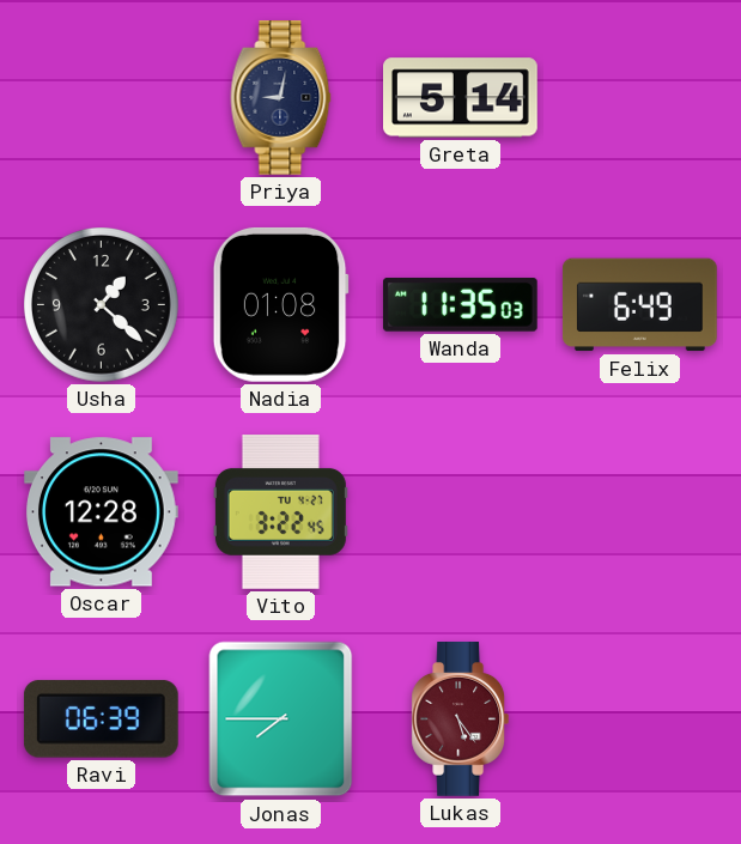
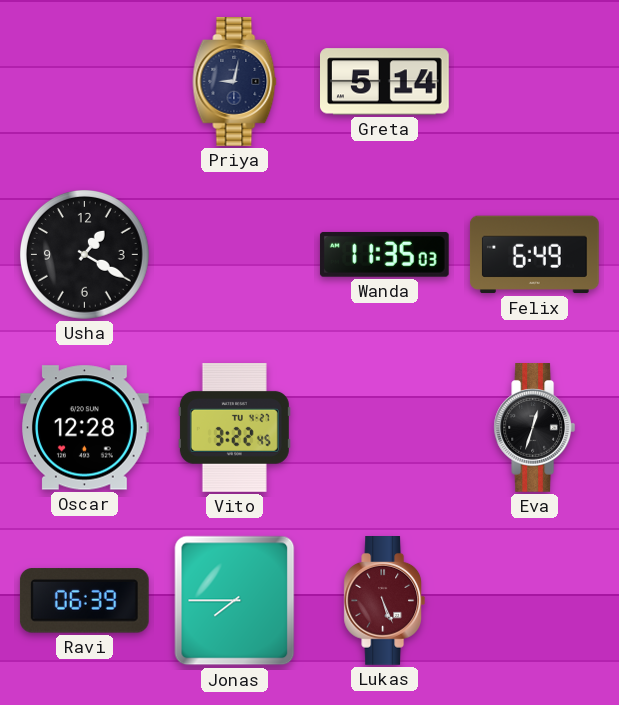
Usha: 1:22 -> 1:20 (85, 255)
Nadia: 01:08 -> none (280, 304)
Eva: none -> 12:33 (535, 428)
Lukas: 5:24 -> 5:26 (385, 601)
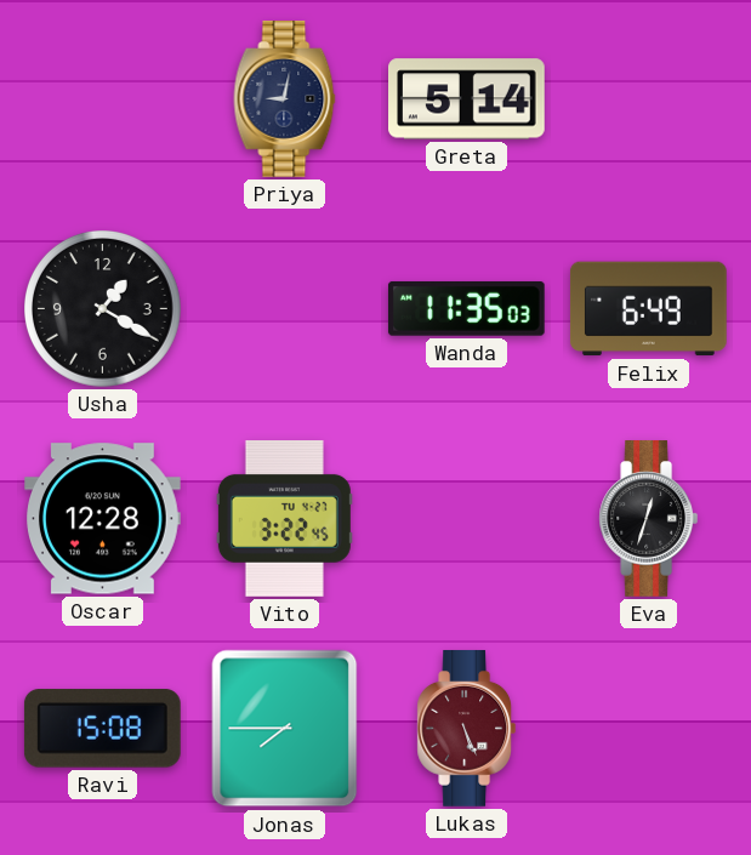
Ravi: 06:39 -> 15:08 (102, 729)
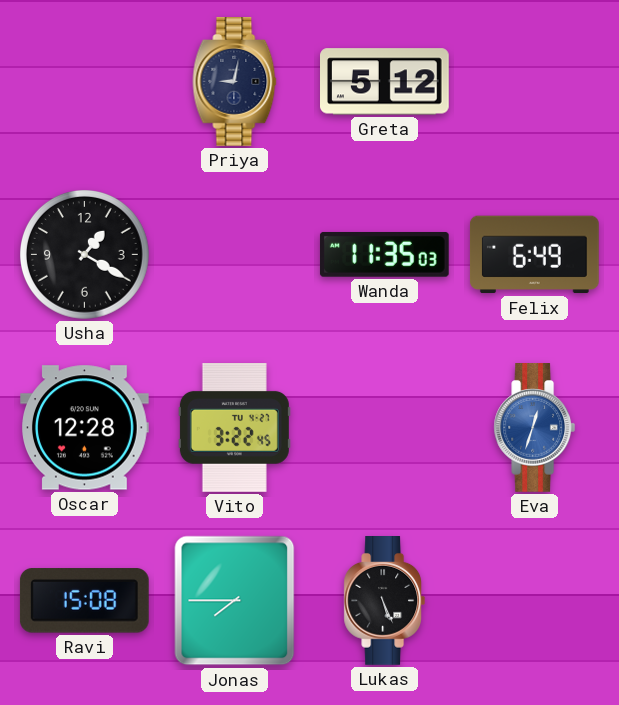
Greta: 5:14 -> 5:12 (385, 82)
Eva dial: black -> blue (535, 428)
Lukas dial: burgundy -> black (385, 601)
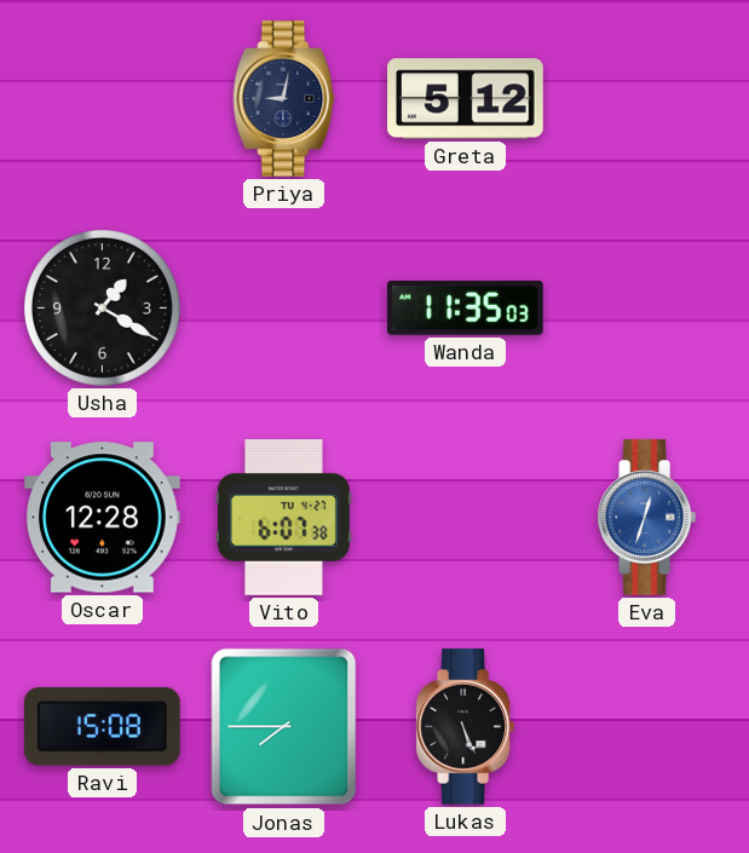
Felix: 6:49 -> none (534, 255)
Vito: 3:22 -> 6:07 (283, 518)
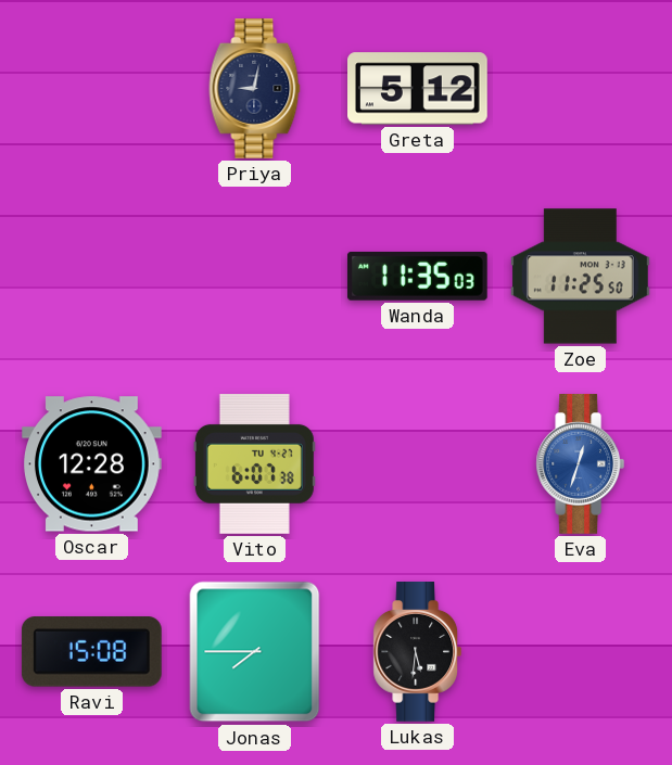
Usha: 1:20 -> none (103, 309)
Zoe: none -> 11:25 (581, 277)
Lukas: 5:26 -> 5:31 (418, 652)
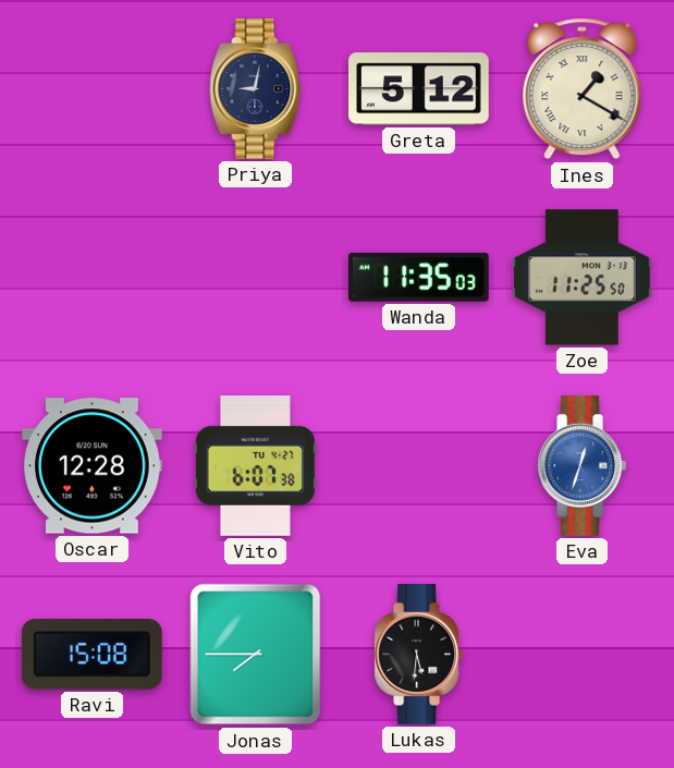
Ines: none -> 1:20 (583, 89)
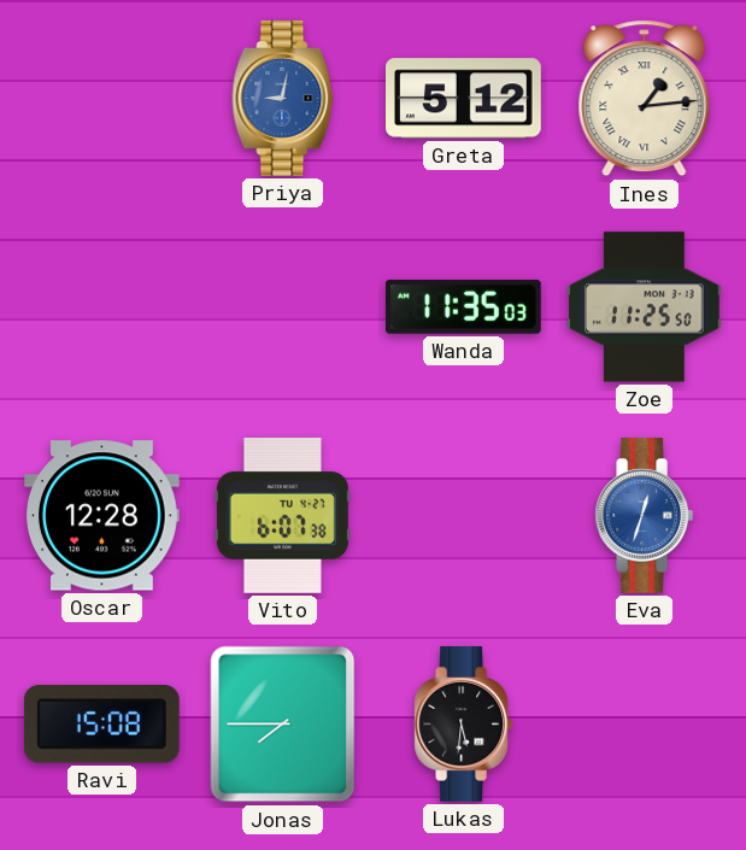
Priya dial: navy -> blue (283, 99)
Ines: 1:20 -> 1:14 (645, 99)
